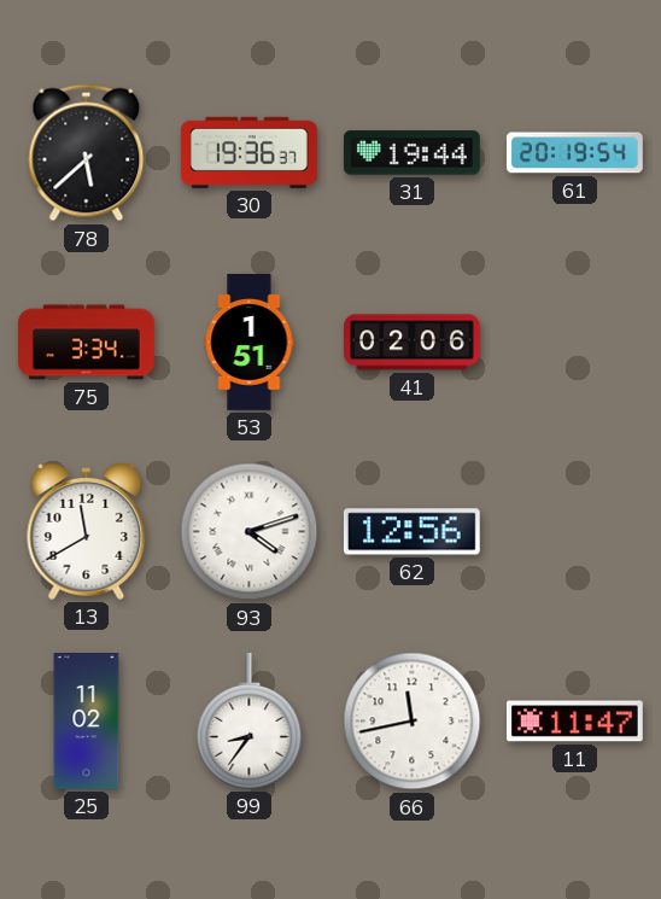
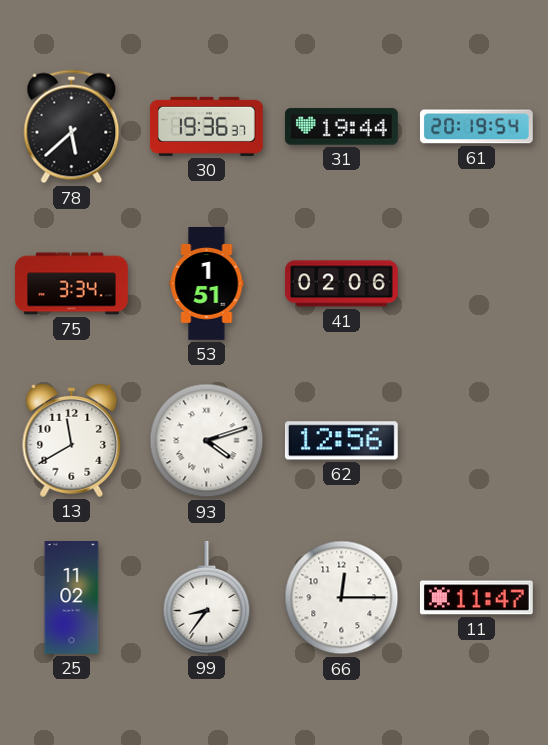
66: 11:43 -> 12:15 (342, 598)
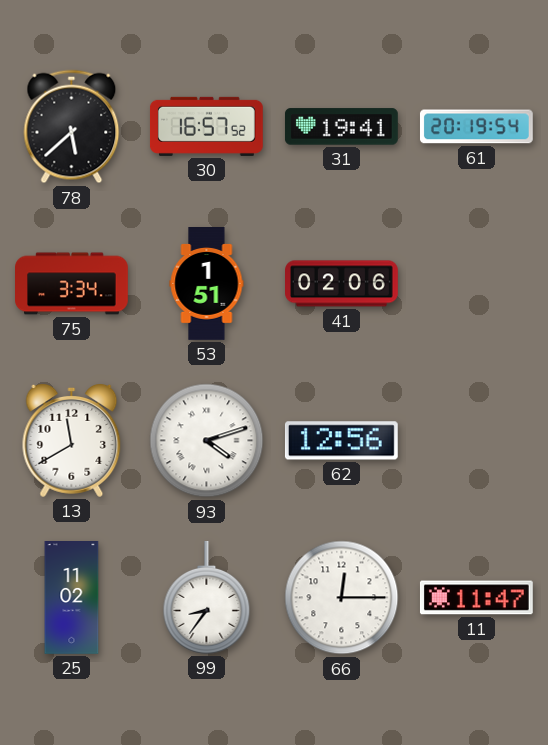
30: 19:36 -> 16:57 (207, 126)
31: 19:44 -> 19:41 (341, 127)
